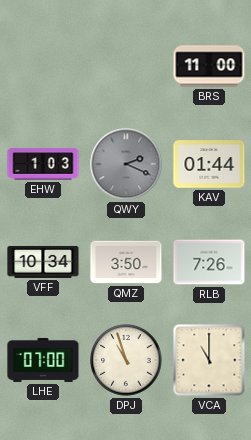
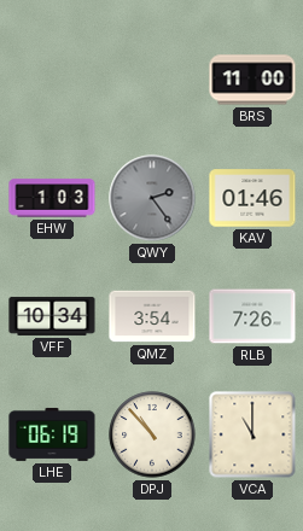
QWY: 2:19 -> 2:24 (152, 198)
KAV: 01:44 -> 01:46 (252, 198)
QMZ: 3:50 -> 3:54 (152, 316)
LHE: 07:00 -> 06:19 (52, 434)
DPJ: 10:57 -> 10:53 (152, 434)
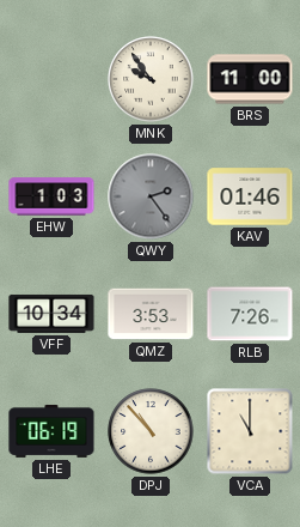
MNK: none -> 9:54 (151, 79)
QMZ: 3:54 -> 3:53 (151, 314)
